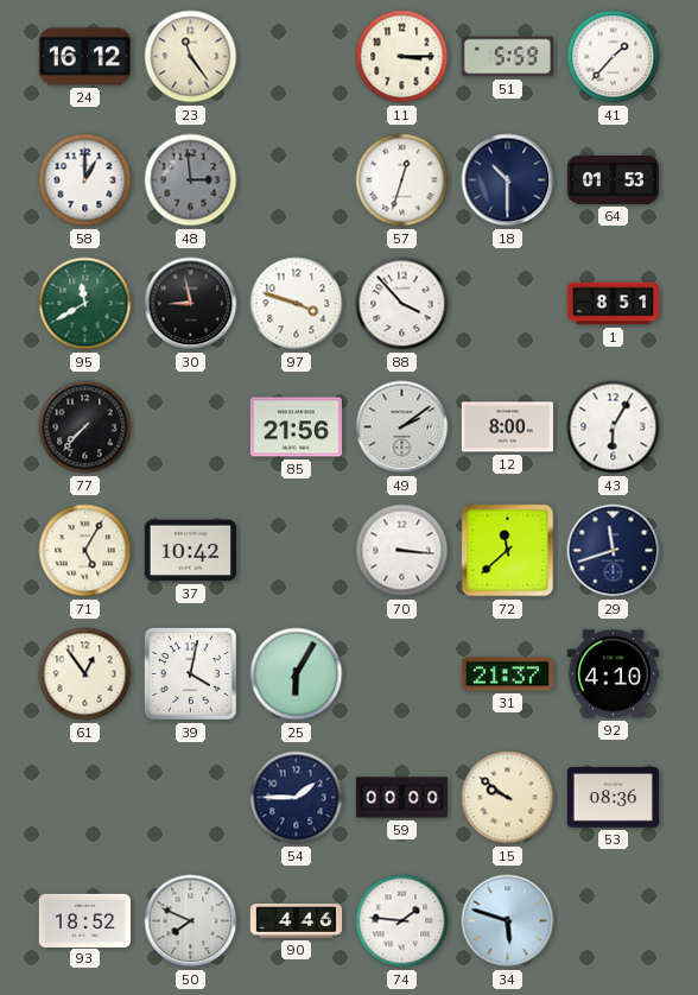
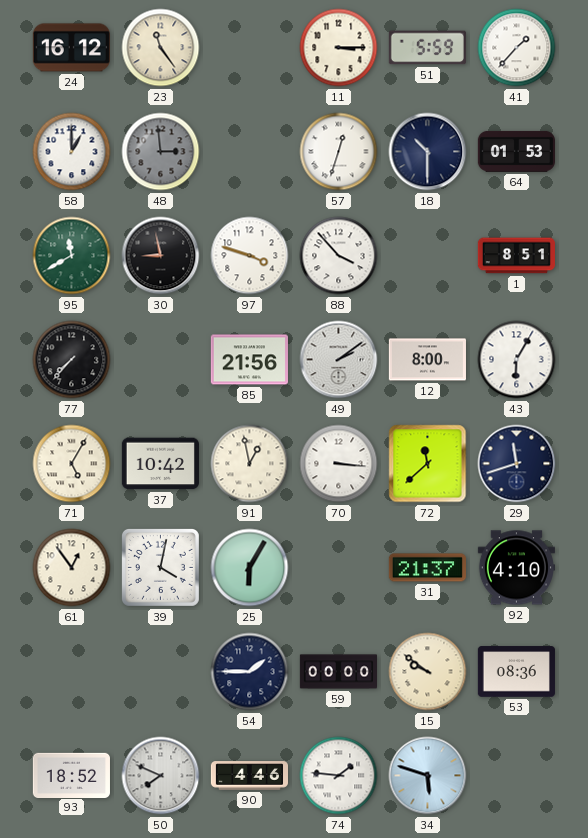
91: none -> 12:58 (250, 464)
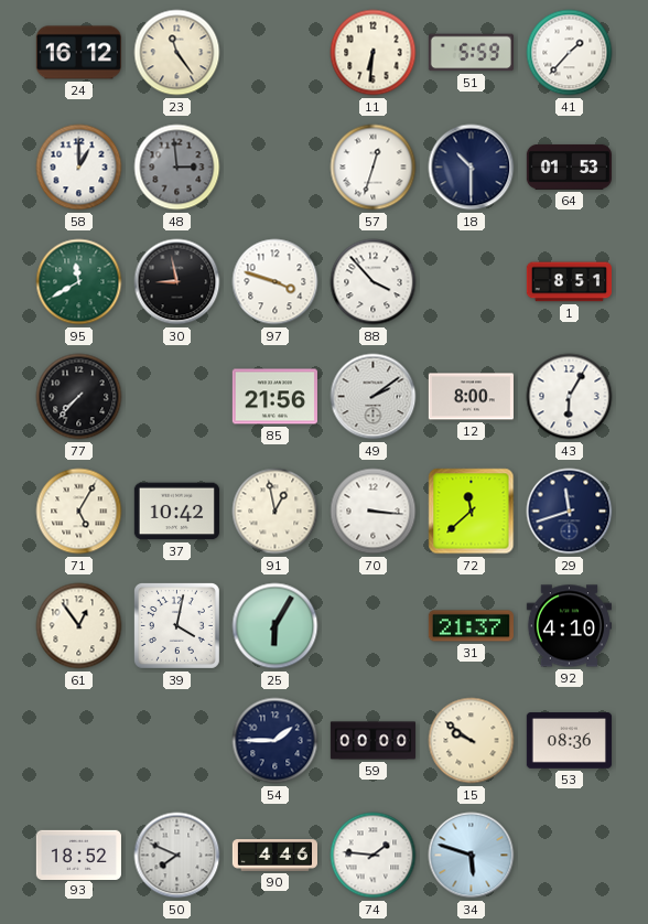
11: 3:15 -> 6:31 (374, 53)
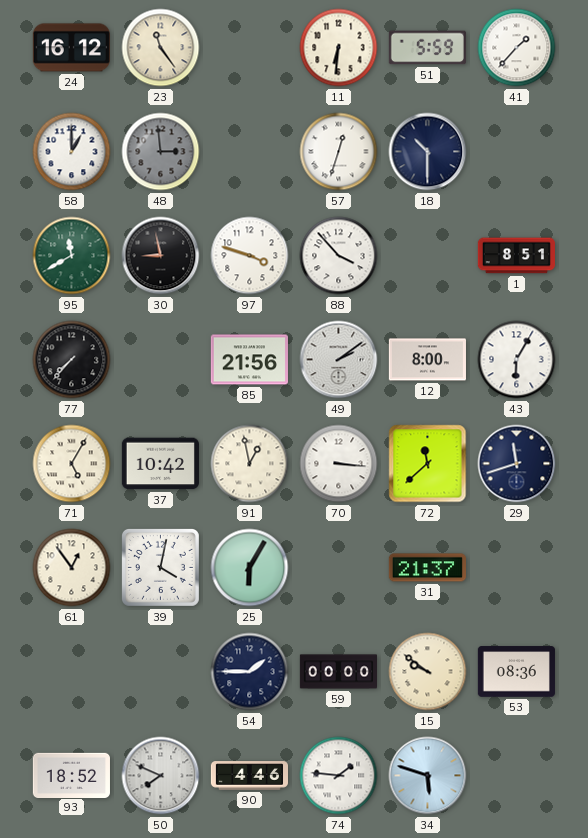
64: 01:53 -> none (569, 166)
92: 4:10 -> none (569, 626)
